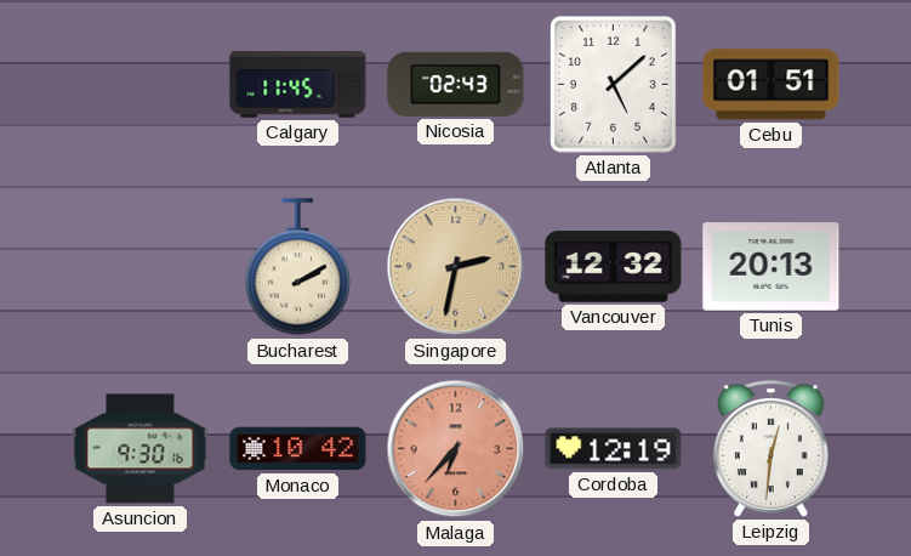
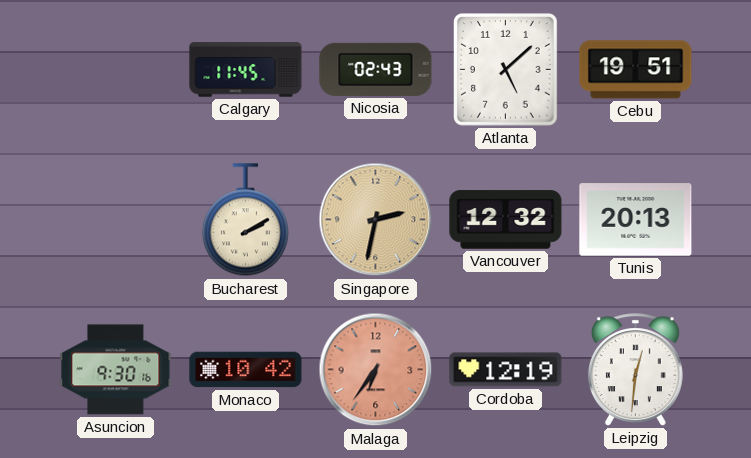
Cebu: 01:51 -> 19:51 (636, 70)
Malaga: 6:37 -> 6:36 (376, 370)
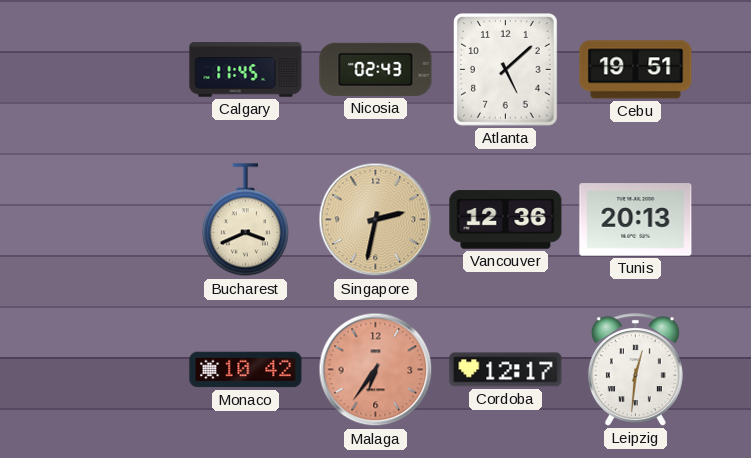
Bucharest: 2:10 -> 3:41 (245, 220)
Vancouver: 12:32 -> 12:36 (506, 220)
Asuncion: 9:30 -> none (116, 370)
Cordoba: 12:19 -> 12:17 (506, 370)
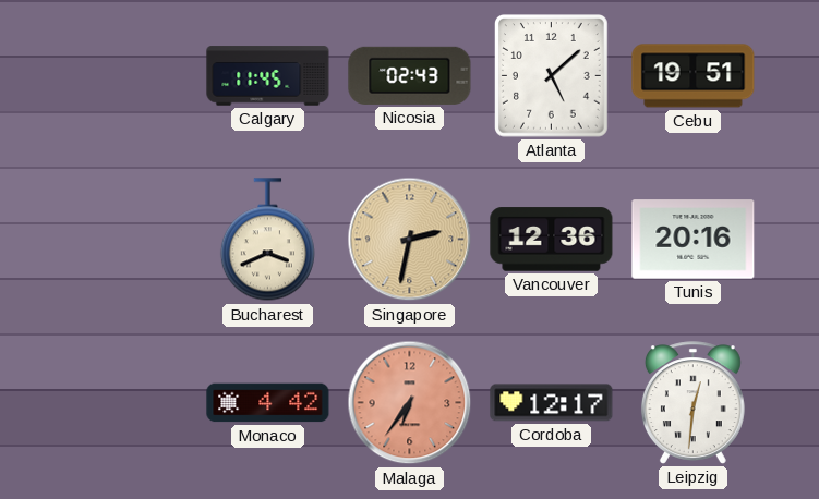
Tunis: 20:13 -> 20:16 (694, 240)
Monaco: 10:42 -> 4:42 (268, 403)
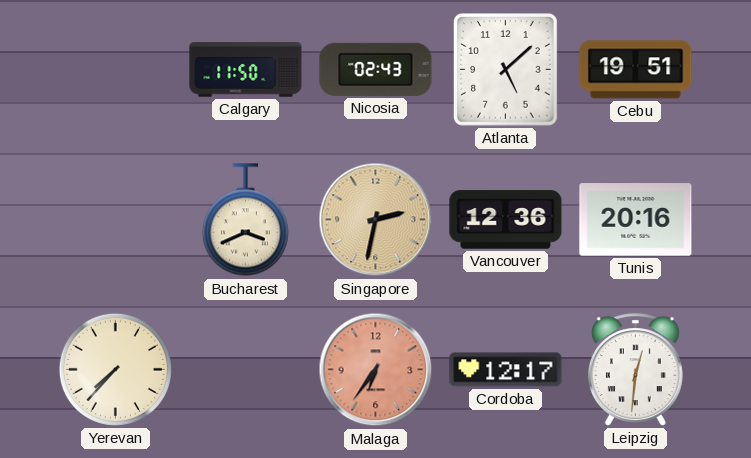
Calgary: 11:45 -> 11:50 (246, 70)
Yerevan: none -> 7:37 (115, 369)
Monaco: 4:42 -> none (268, 403)
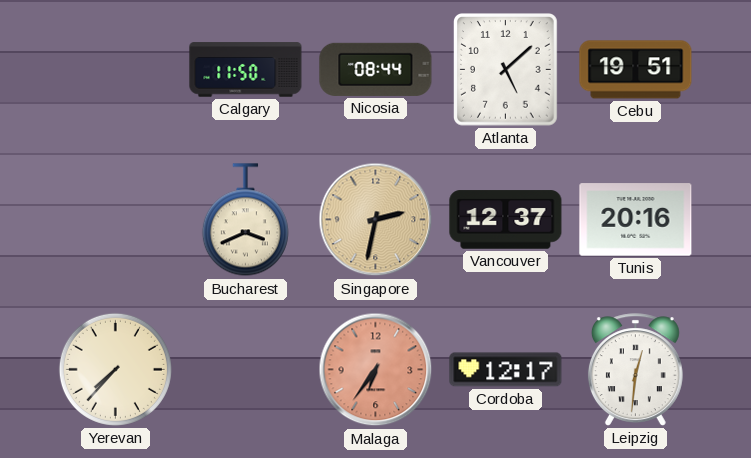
Nicosia: 02:43 -> 08:44 (376, 69)
Vancouver: 12:36 -> 12:37 (506, 220)
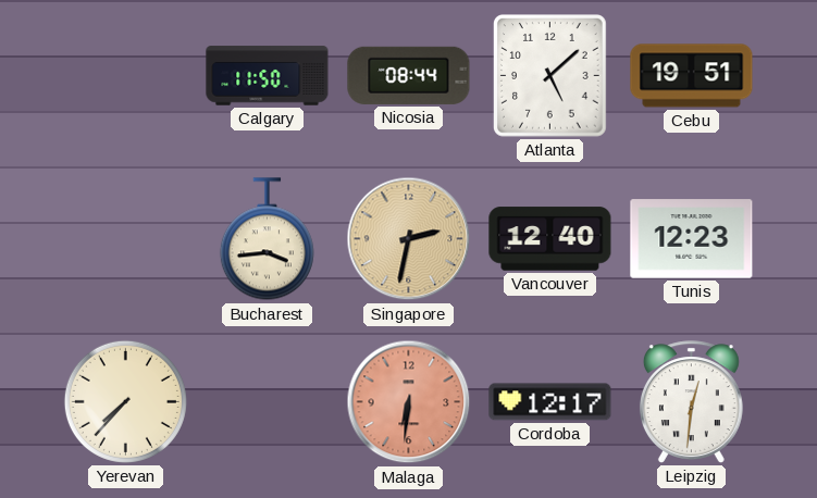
Bucharest: 3:41 -> 3:44 (267, 239)
Vancouver: 12:37 -> 12:40 (550, 239)
Tunis: 20:16 -> 12:23 (692, 239)
Malaga: 6:36 -> 6:31 (409, 402)
